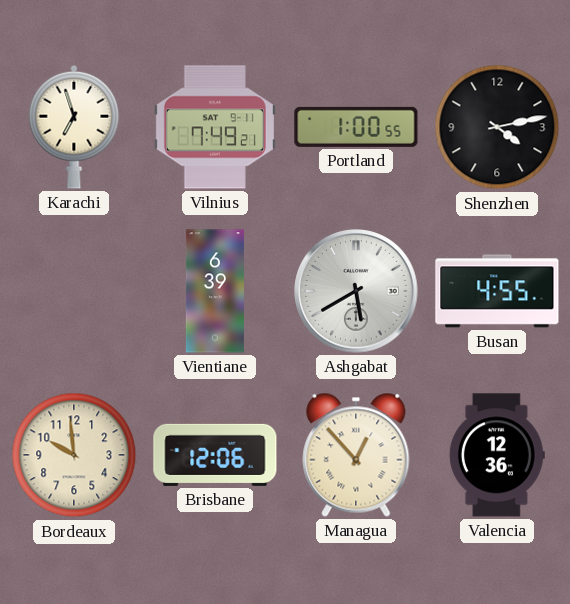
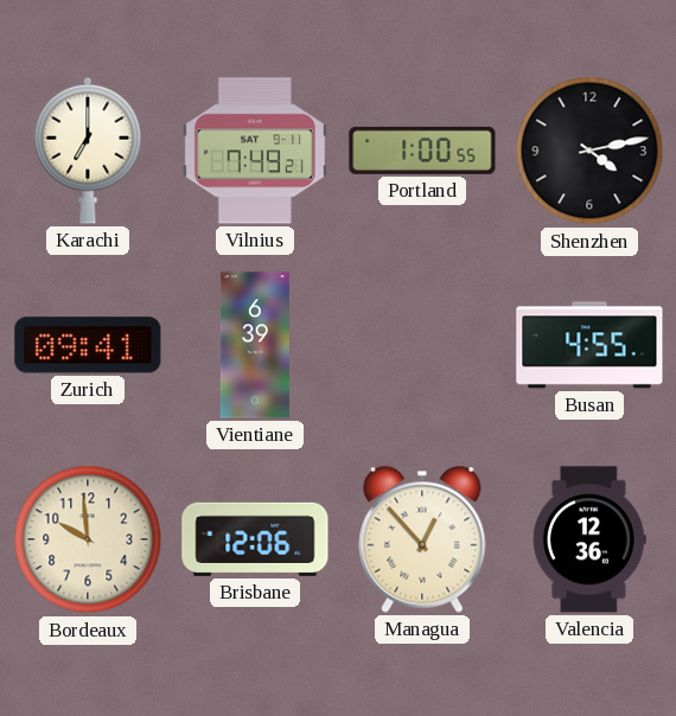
Karachi: 6:57 -> 7:00 (88, 151)
Zurich: none -> 09:41 (88, 345)
Ashgabat: 5:40 -> none (356, 291)
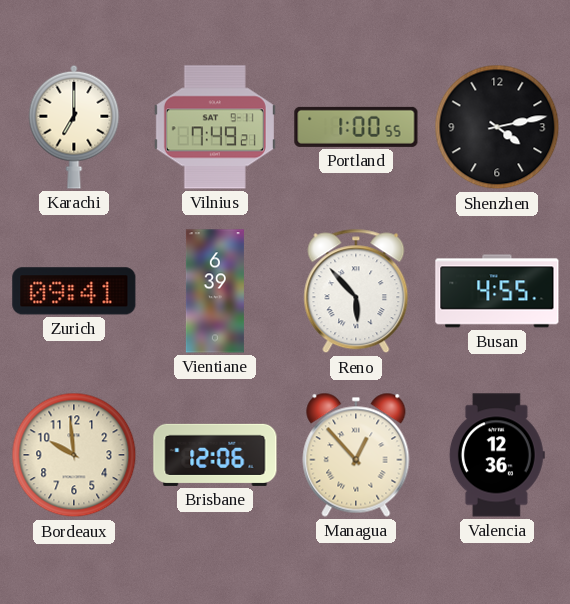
Reno: none -> 5:53 (356, 291)
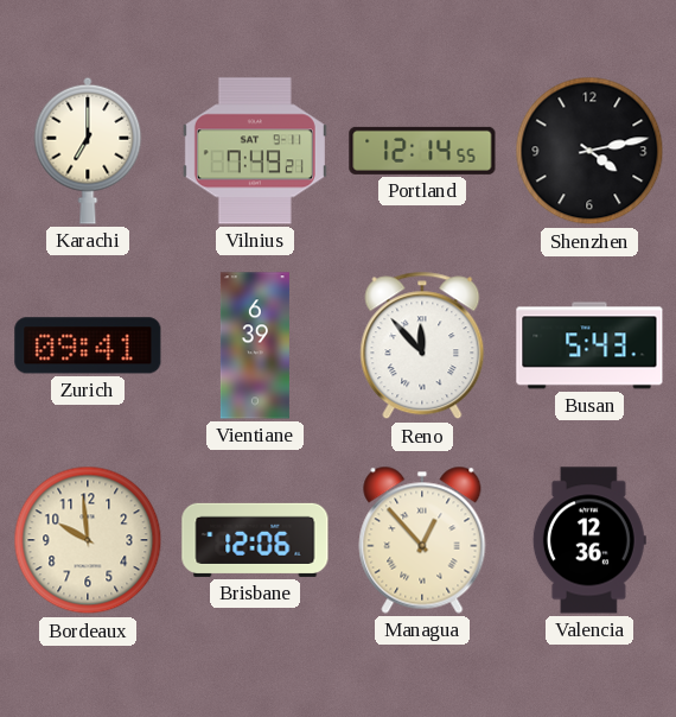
Portland: 1:00 -> 12:14 (422, 151)
Reno: 5:53 -> 11:53 (422, 345)
Busan: 4:55 -> 5:43 (589, 345)
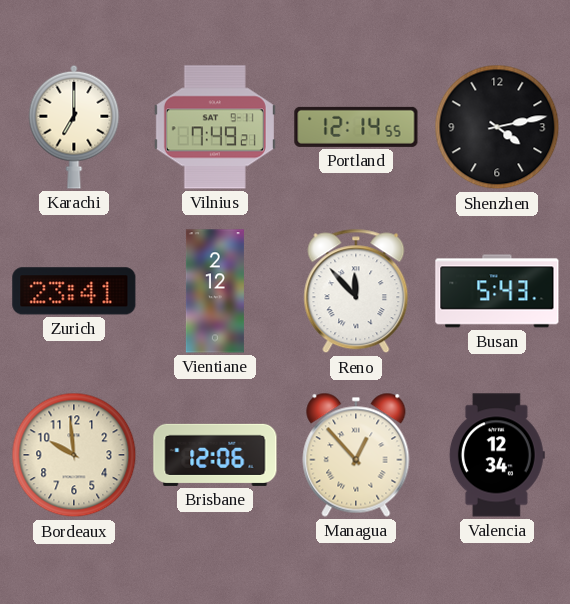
Zurich: 09:41 -> 23:41 (74, 291)
Vientiane: 6:39 -> 2:12 (215, 291)
Valencia: 12:36 -> 12:34 (497, 455)
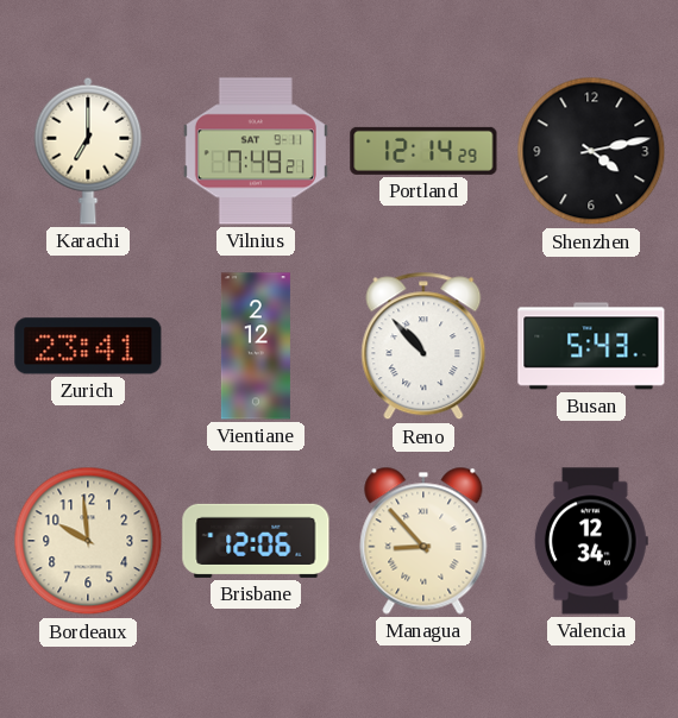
Portland: 12:14:55 -> 12:14:29 (423, 151)
Reno: 11:53 -> 10:53 (423, 346)
Managua: 12:53 -> 8:53 (423, 541)
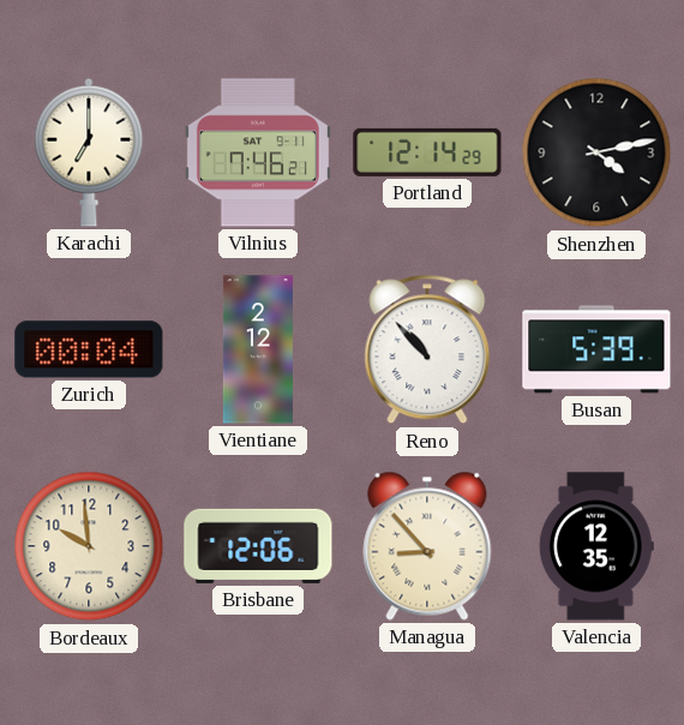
Vilnius: 7:49 -> 7:46 (258, 152)
Zurich: 23:41 -> 00:04 (89, 349)
Busan: 5:43 -> 5:39 (596, 349)
Valencia: 12:34 -> 12:35 (596, 546)
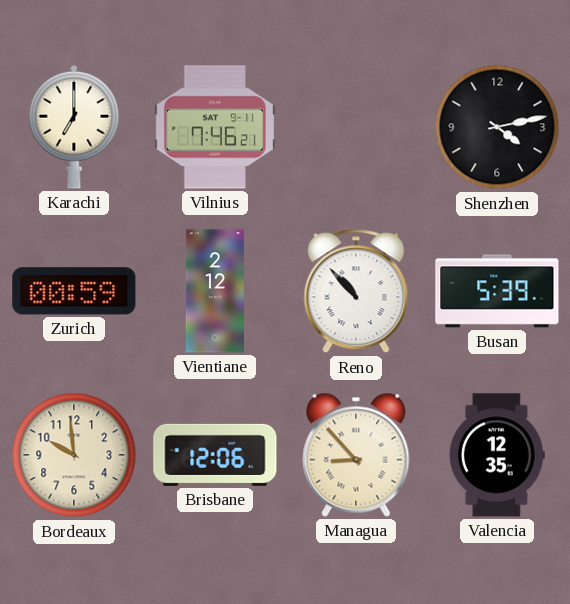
Portland: 12:14 -> none (427, 152)
Zurich: 00:04 -> 00:59 (74, 291)
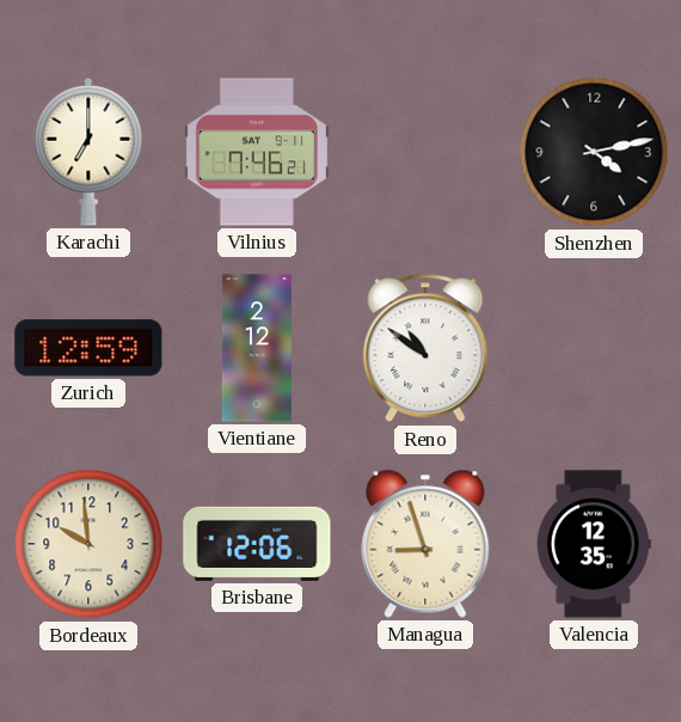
Zurich: 00:59 -> 12:59 (88, 348)
Reno: 10:53 -> 10:51 (425, 348)
Busan: 5:39 -> none (497, 291)
Managua: 8:53 -> 8:57 (425, 544)
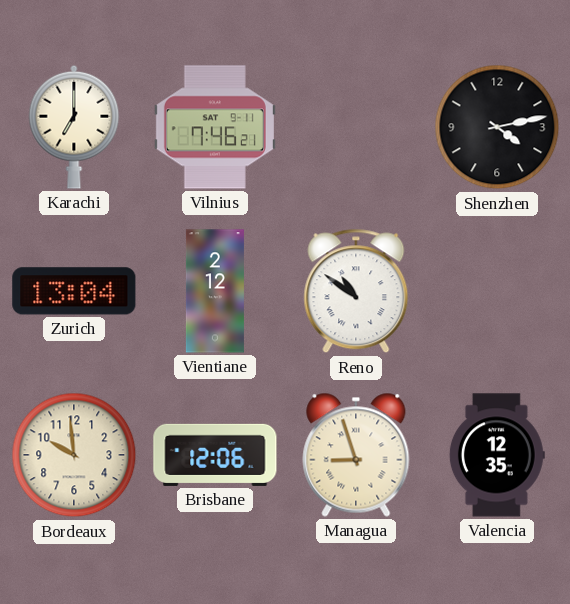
Zurich: 12:59 -> 13:04 (74, 291)
